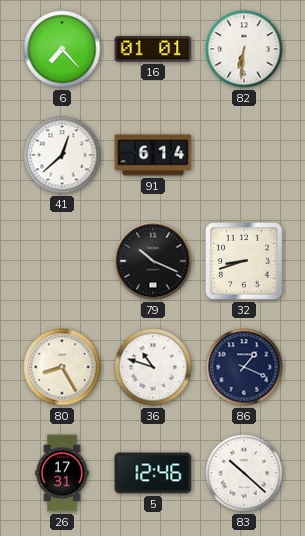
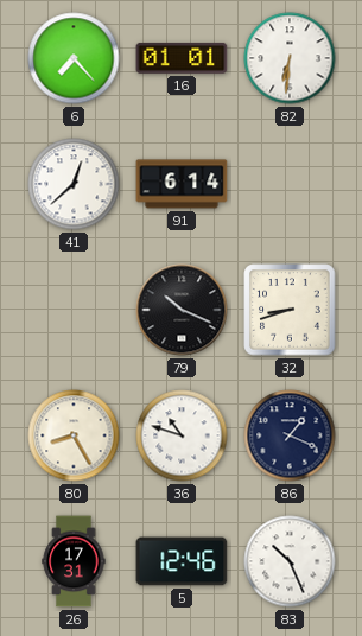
83: 10:22 -> 10:26 (290, 561)
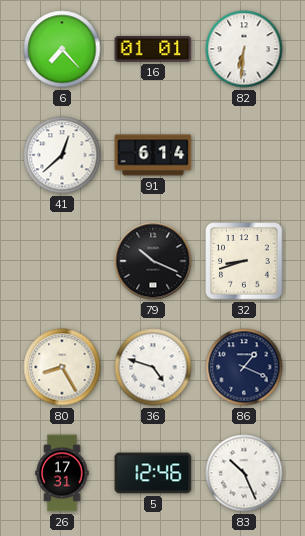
36: 10:48 -> 4:48 (153, 367)
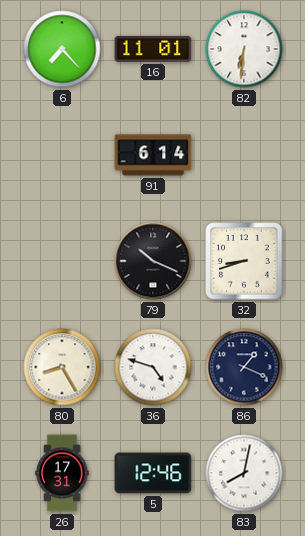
16: 01:01 -> 11:01 (153, 49)
41: 12:38 -> none (62, 155)
83: 10:26 -> 8:02 (244, 473)
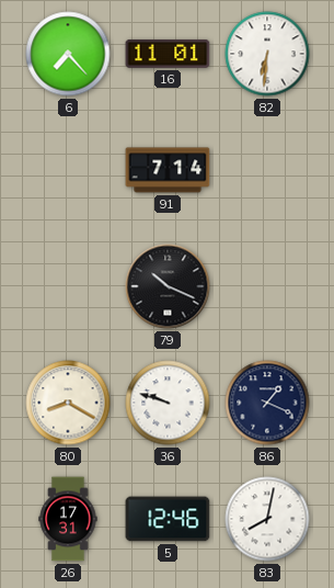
91: 6:14 -> 7:14 (168, 170)
32: 8:42 -> none (244, 261)
80: 8:25 -> 8:20 (68, 403)
36: 4:48 -> 9:48 (168, 403)
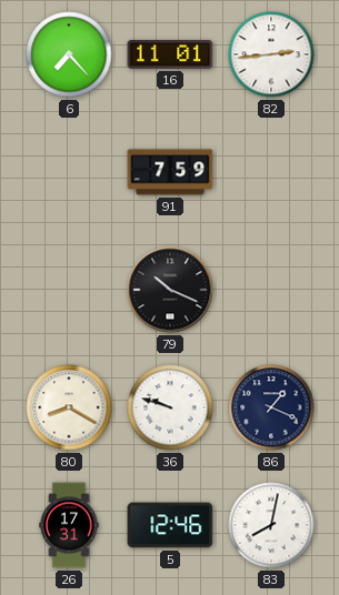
82: 6:31 -> 2:44 (271, 54)
91: 7:14 -> 7:59 (170, 172)
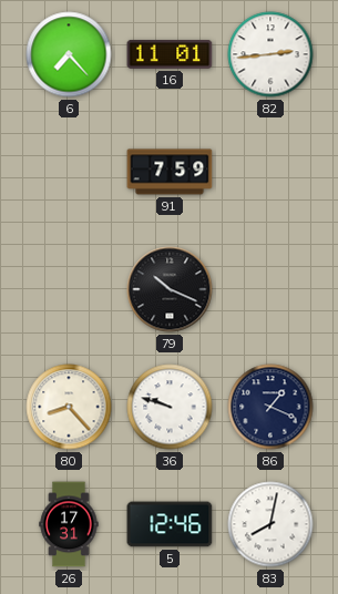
80: 8:20 -> 8:23 (69, 407)
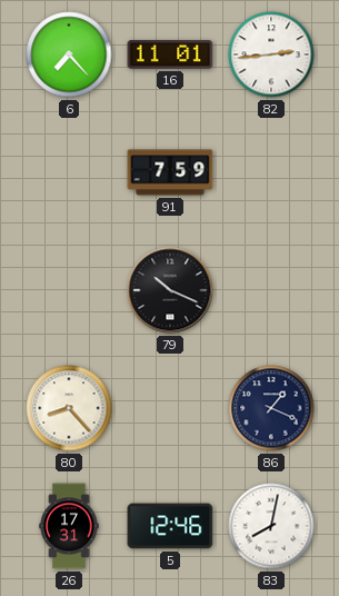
36: 9:48 -> none (170, 407)
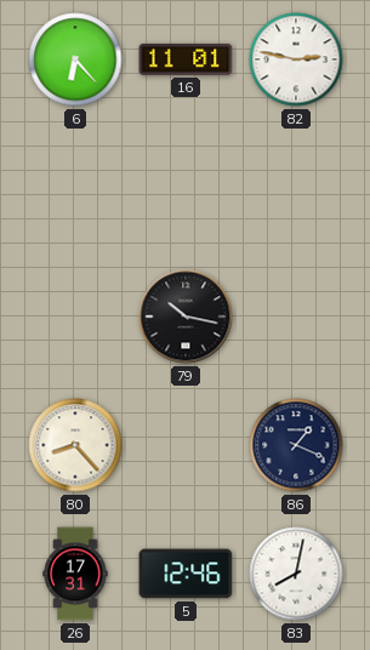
6: 7:23 -> 6:23 (75, 59)
82: 2:44 -> 2:47 (296, 59)
91: 7:59 -> none (170, 172)
79: 10:19 -> 10:17 (186, 317)
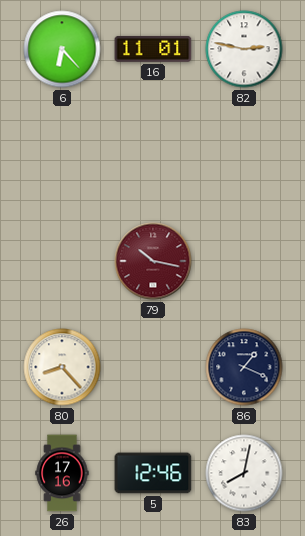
79 dial: black -> burgundy (153, 261)
26: 17:31 -> 17:16 (62, 473)
